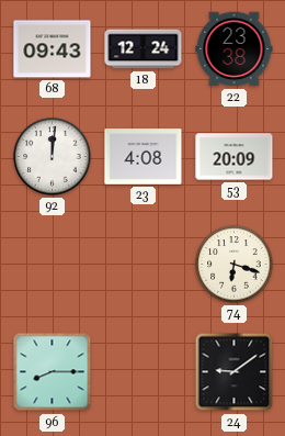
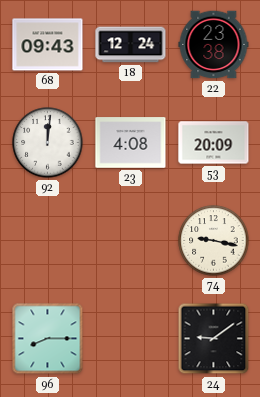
74: 6:18 -> 9:17 (214, 241)
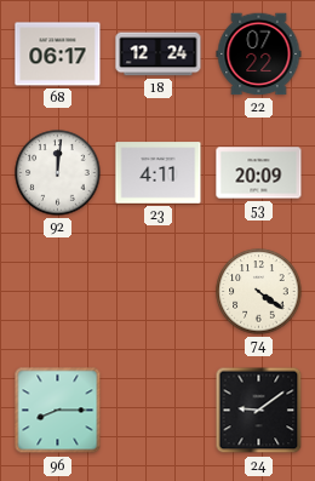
68: 09:43 -> 06:17 (58, 55)
22: 23:38 -> 07:22 (259, 55)
23: 4:08 -> 4:11 (159, 173)
74: 9:17 -> 4:21 (259, 292)
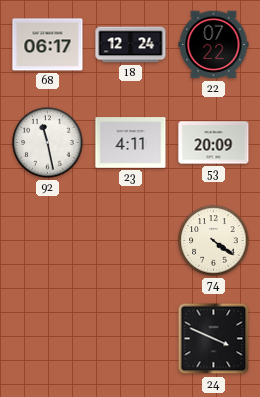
92: 12:01 -> 11:28 (48, 143)
96: 8:15 -> none (58, 411)
24: 9:09 -> 3:49 (214, 339)
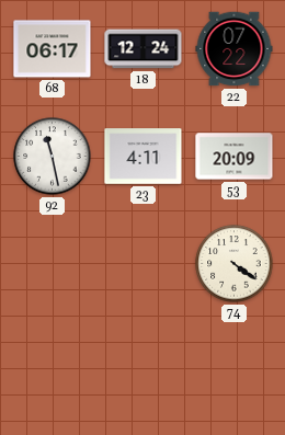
24: 3:49 -> none (214, 339)
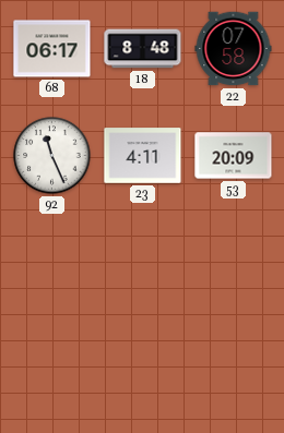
18: 12:24 -> 8:48 (143, 49)
22: 07:22 -> 07:58 (234, 49)
92: 11:28 -> 11:26 (52, 156)
74: 4:21 -> none (235, 264)
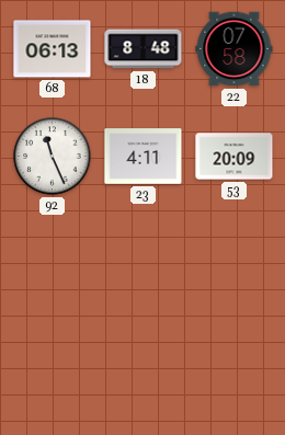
68: 06:17 -> 06:13 (53, 49)
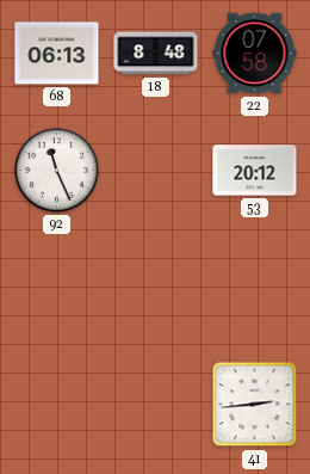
23: 4:11 -> none (144, 157)
53: 20:09 -> 20:12 (255, 171)
41: none -> 2:44 (255, 405)
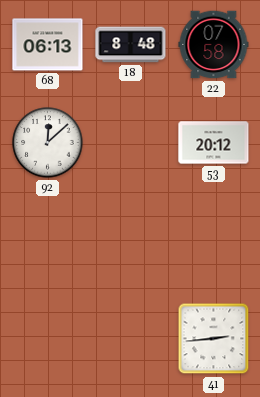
92: 11:26 -> 12:08 (48, 143)
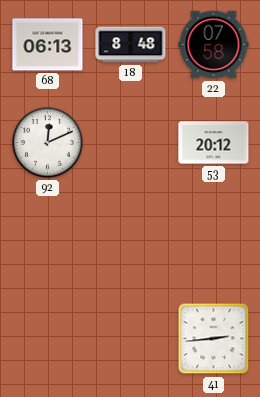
92: 12:08 -> 12:11 (48, 143)
